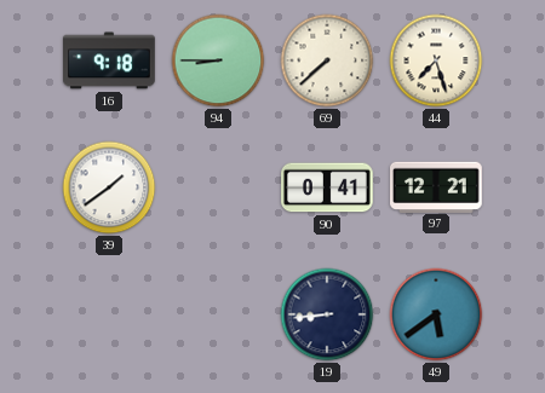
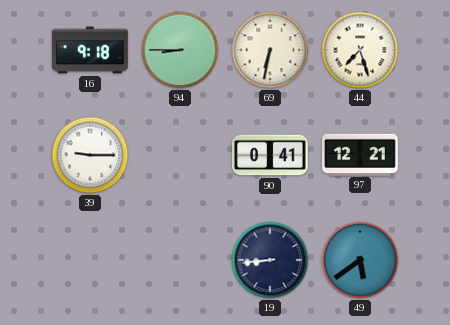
69: 7:38 -> 6:32 (270, 50)
39: 1:39 -> 9:15 (90, 155)
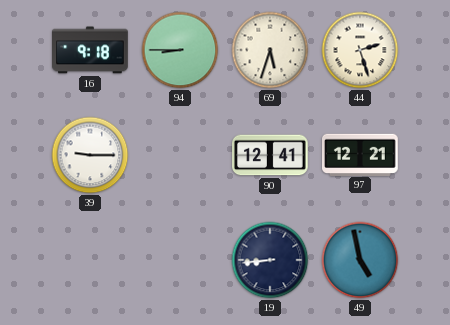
69: 6:32 -> 5:33 (270, 50)
44: 7:27 -> 2:27 (360, 50)
90: 0:41 -> 12:41 (271, 155)
49: 5:39 -> 4:58 (360, 260)
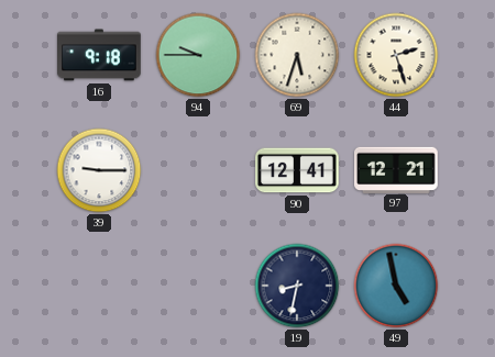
94: 8:45 -> 9:45 (198, 55)
19: 8:44 -> 8:32 (297, 286)
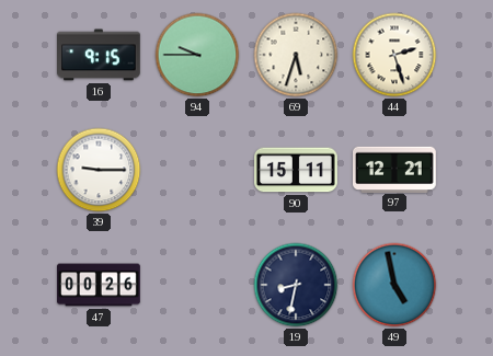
16: 9:18 -> 9:15 (100, 55)
90: 12:41 -> 15:11 (297, 170)
47: none -> 00:26 (99, 285)
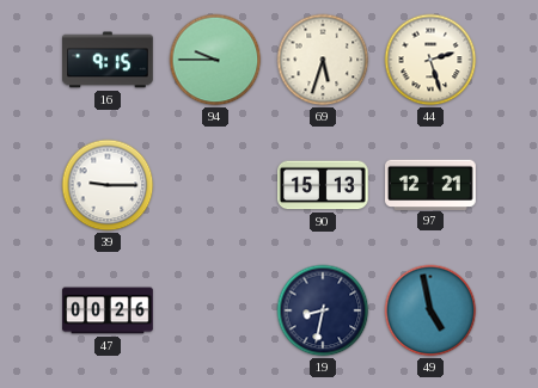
90: 15:11 -> 15:13 (324, 185)
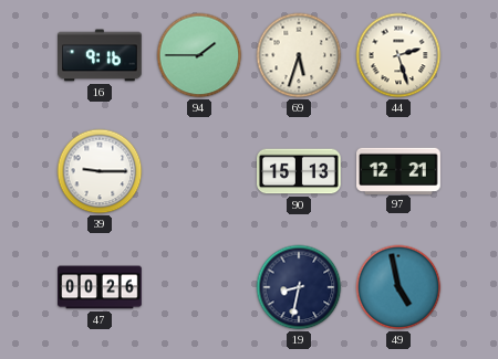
16: 9:15 -> 9:16 (101, 55)
94: 9:45 -> 1:45 (199, 55)
